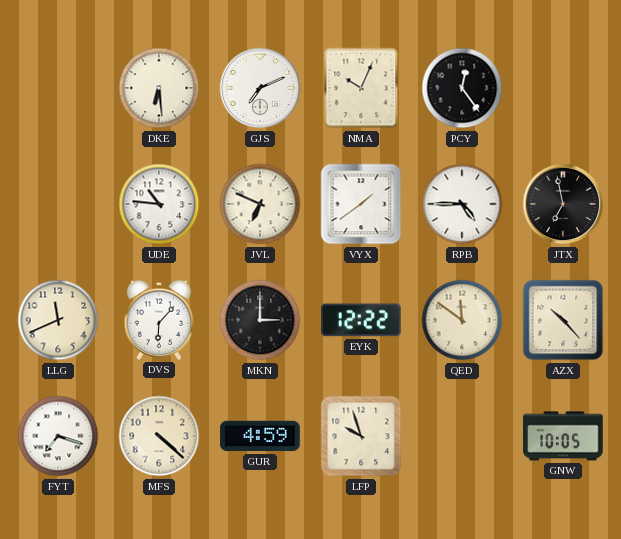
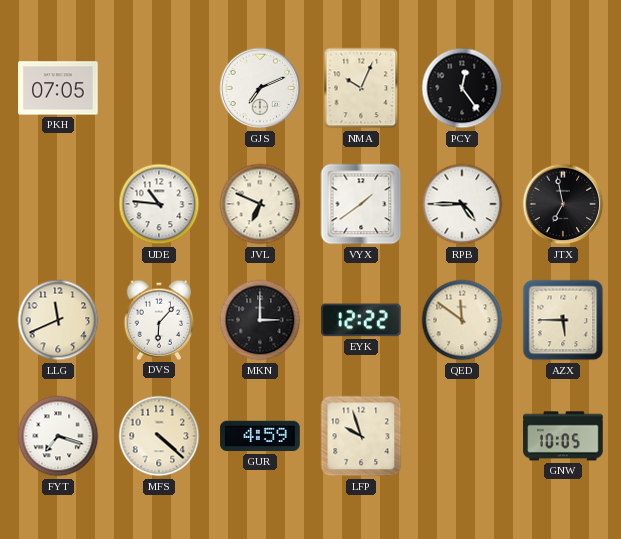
PKH: none -> 07:05 (58, 88)
DKE: 6:29 -> none (159, 88)
AZX: 10:23 -> 5:45 (563, 320)
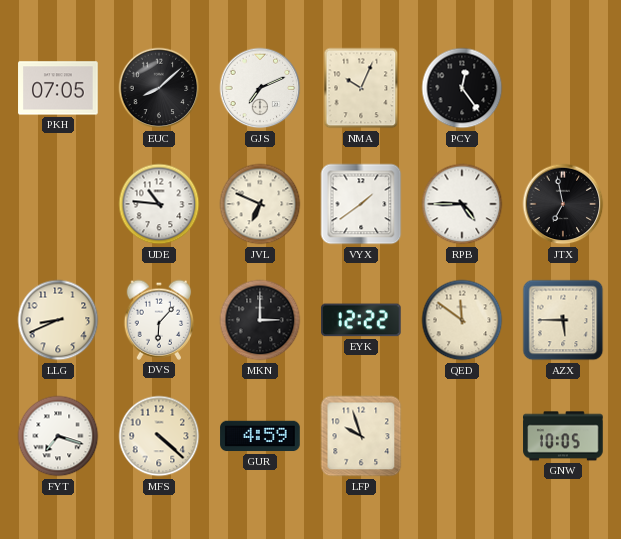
EUC: none -> 8:08 (159, 88)
LLG: 11:41 -> 8:41 (58, 320)
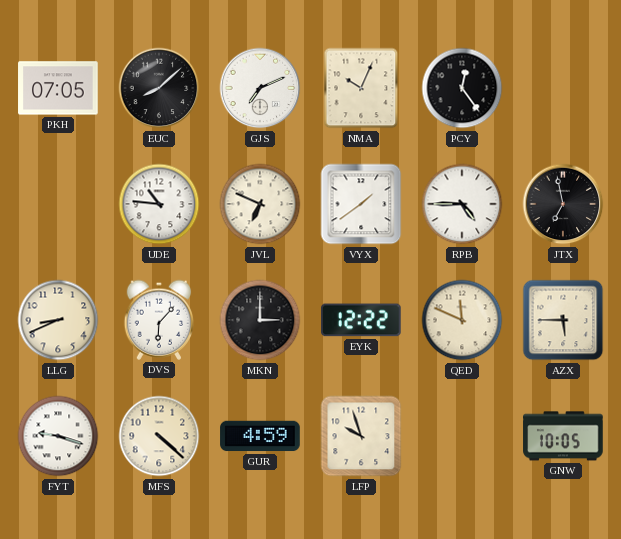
QED: 11:51 -> 11:49 (462, 320)
FYT: 7:18 -> 9:18 (58, 436)
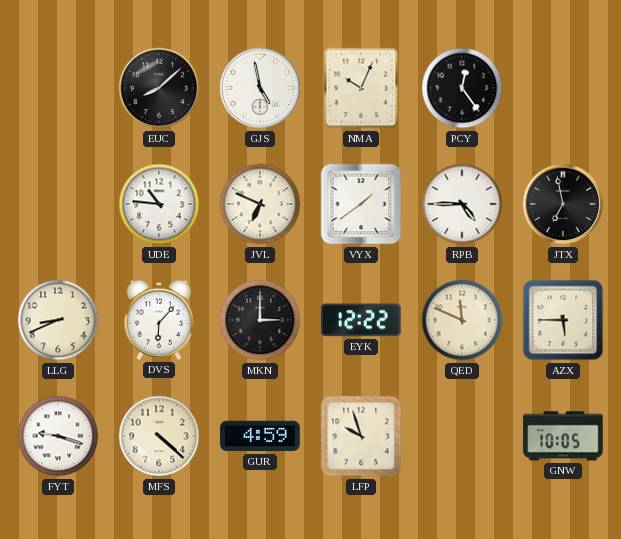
PKH: 07:05 -> none (58, 88)
GJS: 7:11 -> 4:58 (260, 88)
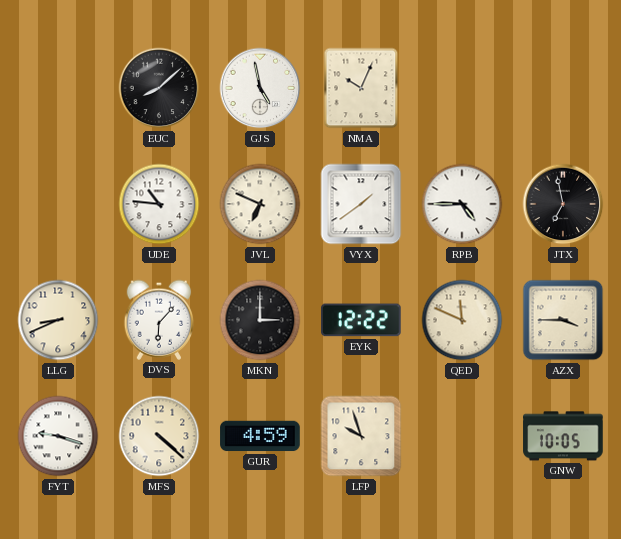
PCY: 12:24 -> none (462, 88)
AZX: 5:45 -> 3:45 (563, 320)
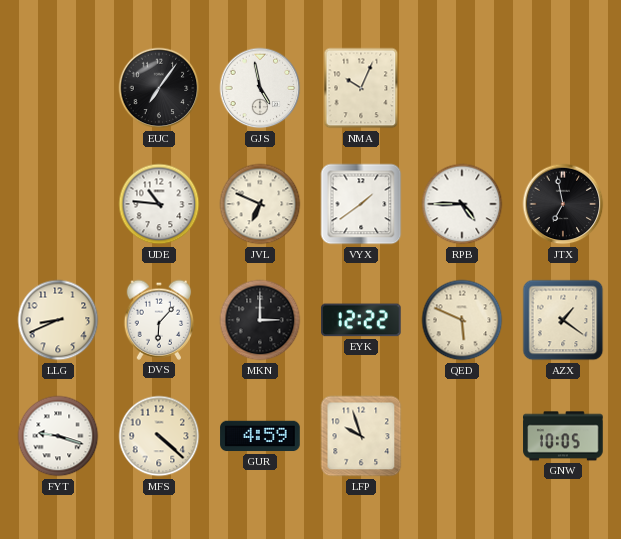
EUC: 8:08 -> 7:06 (159, 88)
QED: 11:49 -> 5:49 (462, 320)
AZX: 3:45 -> 1:21 (563, 320)
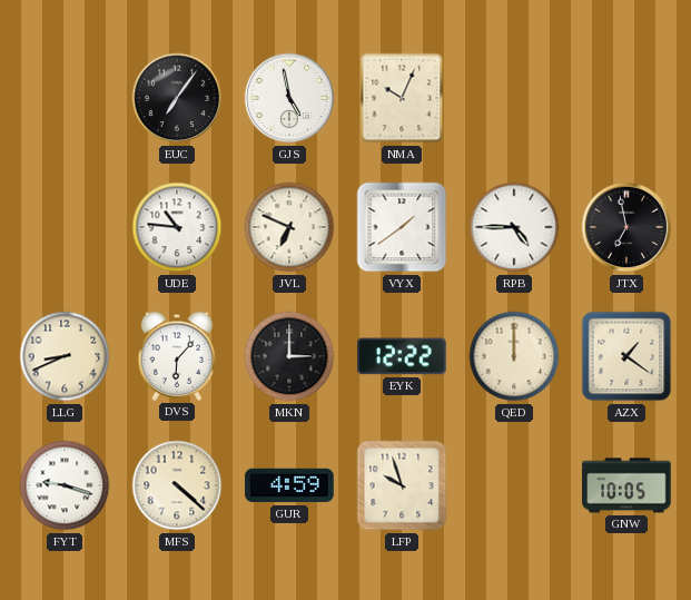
QED: 5:49 -> 12:00 (514, 356)
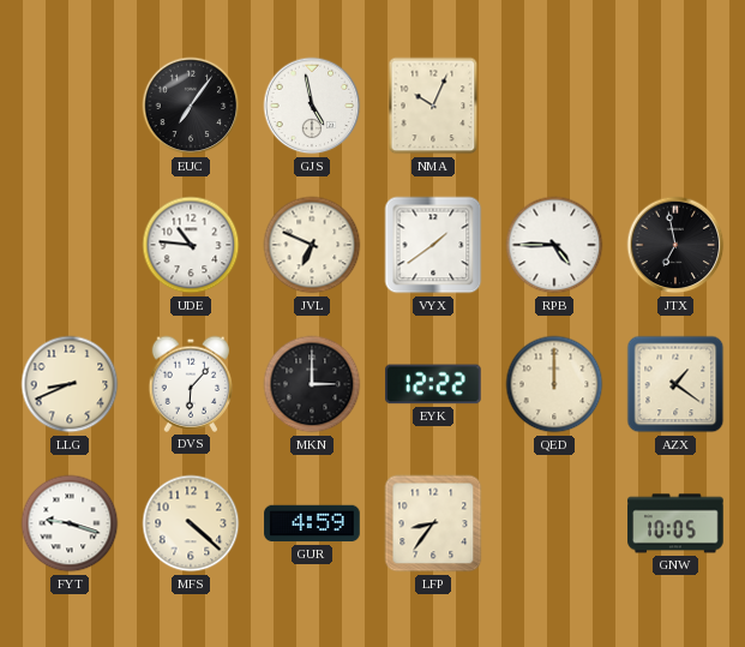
LFP: 9:57 -> 8:36 (433, 523)
